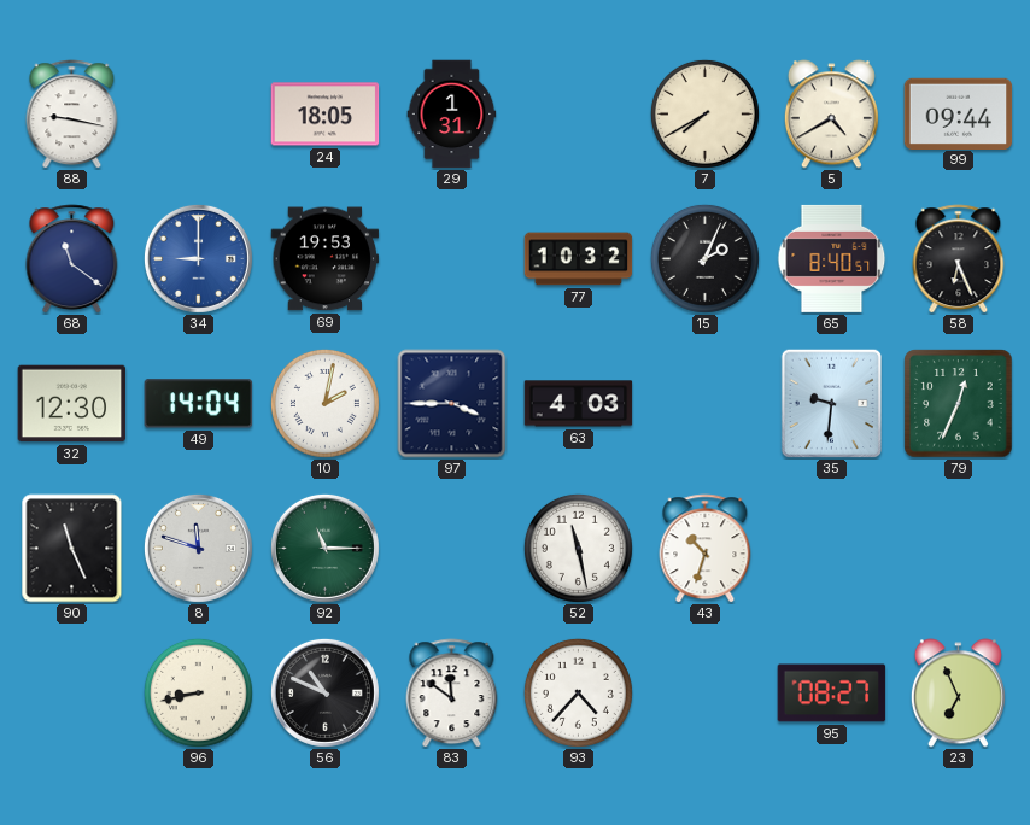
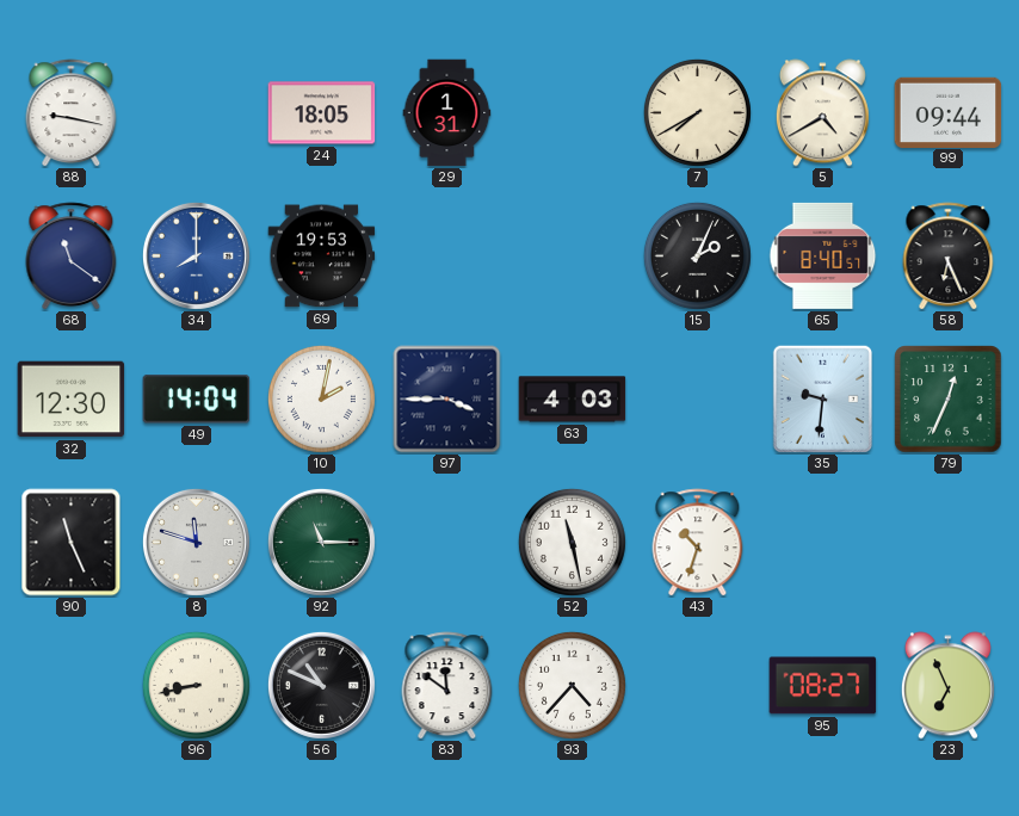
34: 9:00 -> 8:00 (196, 255)
77: 10:32 -> none (579, 259)
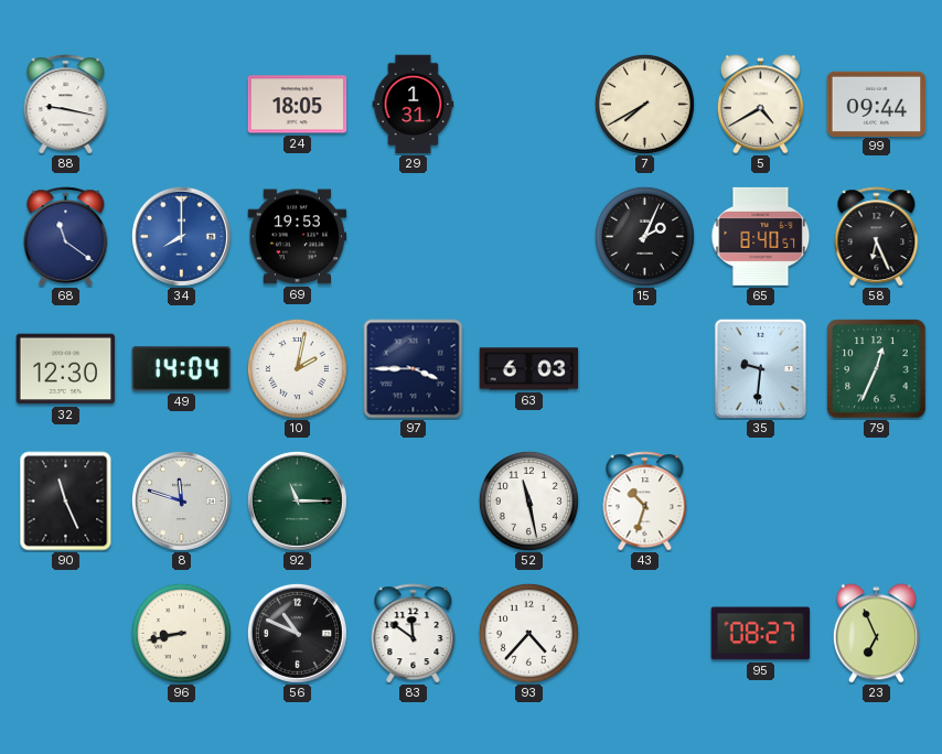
63: 4:03 -> 6:03 (529, 369)
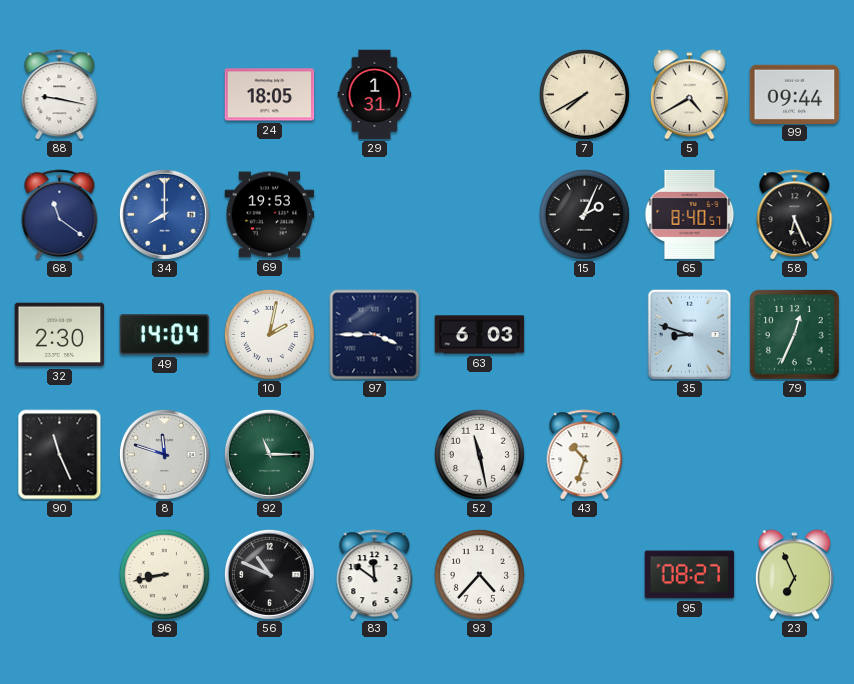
32: 12:30 -> 2:30 (60, 335)
35: 9:31 -> 8:48 (689, 334)
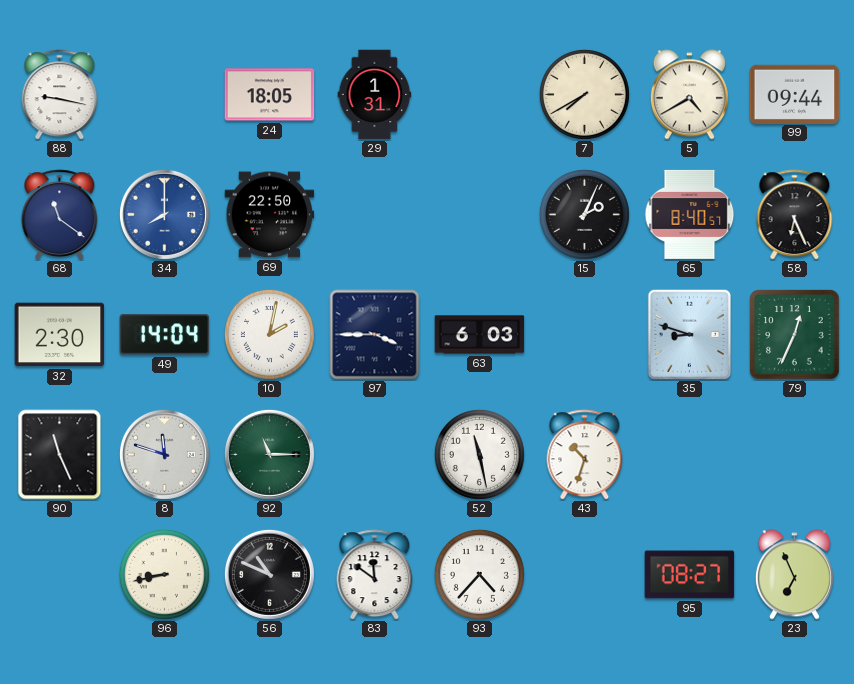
69: 19:53 -> 22:50 (270, 215)
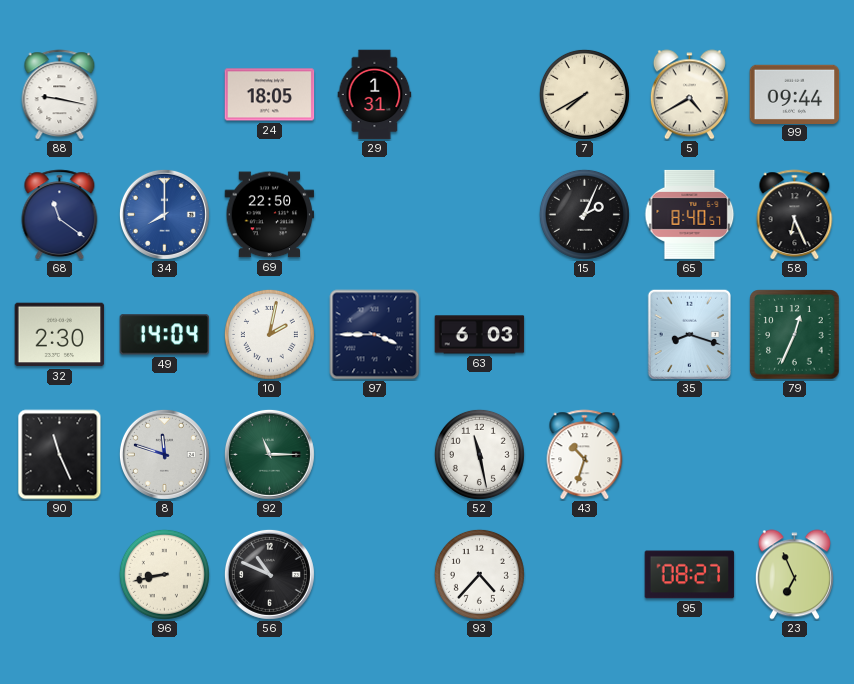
35: 8:48 -> 8:18 (689, 334)
83: 11:51 -> none (375, 575)
